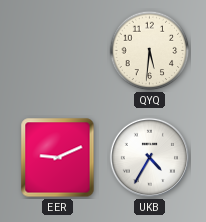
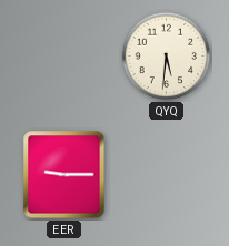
EER: 9:11 -> 9:15 (64, 175)
UKB: 4:35 -> none (149, 157)
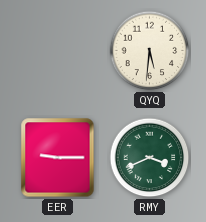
RMY: none -> 3:41 (150, 158)
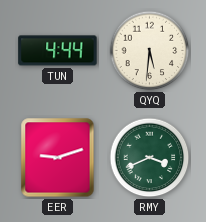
TUN: none -> 4:44 (58, 51)
EER: 9:15 -> 9:12 (58, 158)
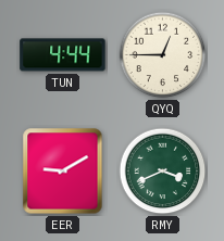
QYQ: 5:31 -> 12:45 (163, 55)
EER: 9:12 -> 9:10 (63, 172)
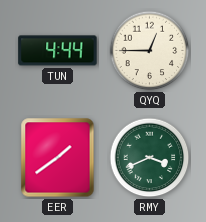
EER: 9:10 -> 1:39 (58, 158)
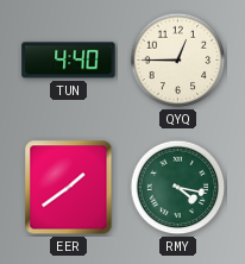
TUN: 4:44 -> 4:40 (69, 61)
RMY: 3:41 -> 4:17 (178, 188)
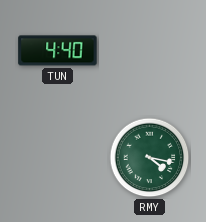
QYQ: 12:45 -> none (178, 61)
EER: 1:39 -> none (69, 188)
